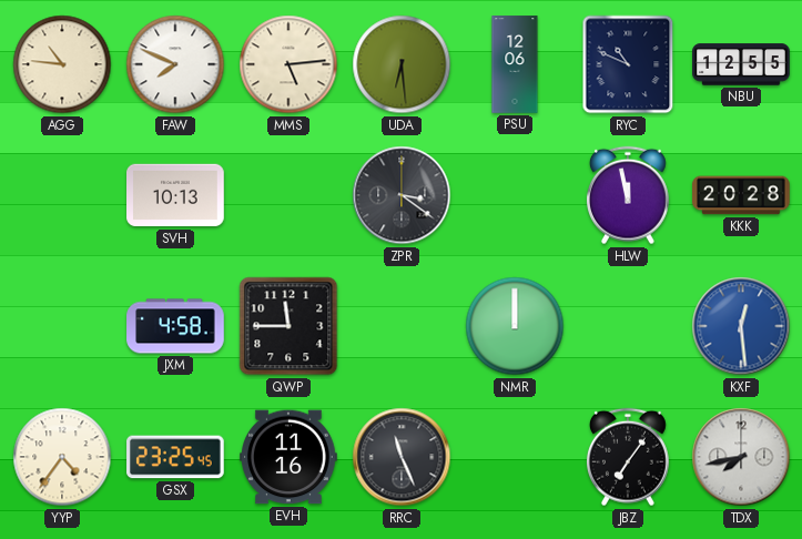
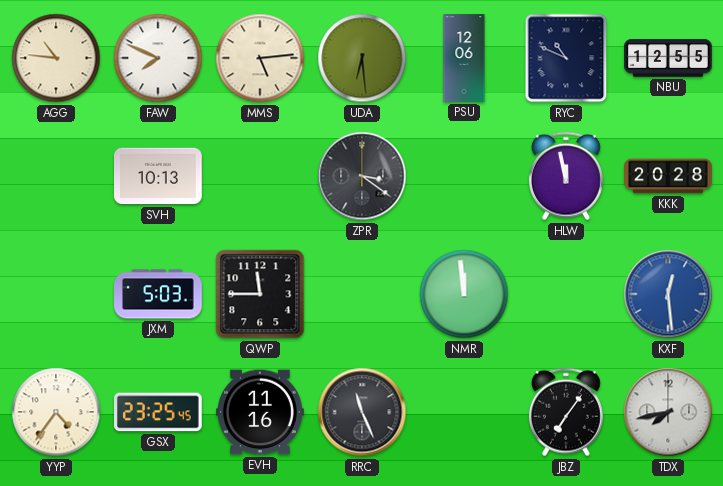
JXM: 4:58 -> 5:03 (158, 294)
NMR: 12:00 -> 11:59 (464, 294)
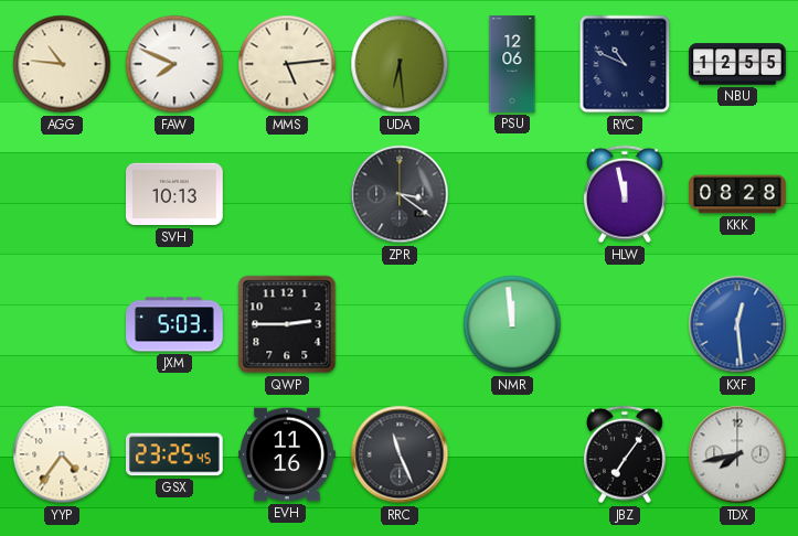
KKK: 20:28 -> 08:28 (737, 194)
QWP: 11:45 -> 2:45 (287, 324)
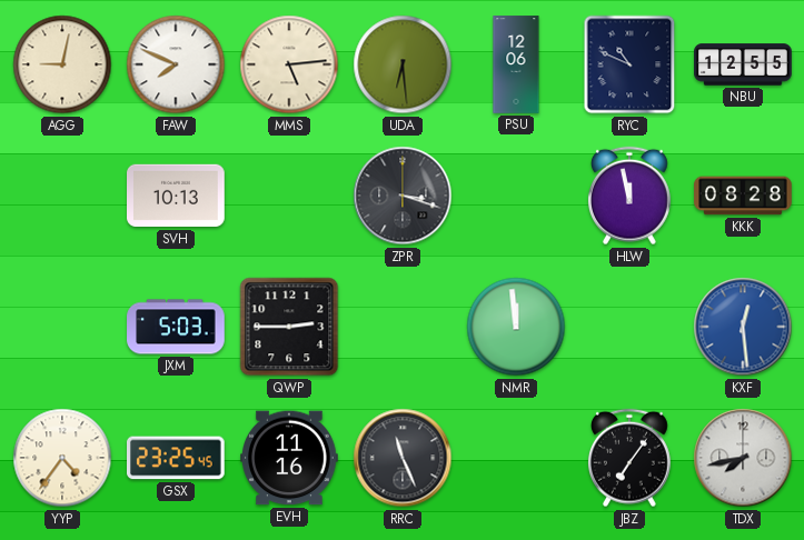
AGG: 10:46 -> 9:02 (62, 64)
ZPR: 3:21 -> 3:18 (403, 196)
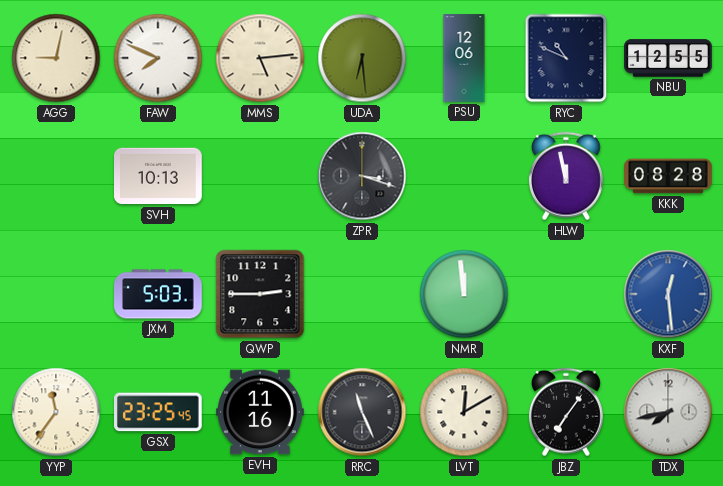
YYP: 4:36 -> 11:36 (56, 412)
LVT: none -> 12:10 (464, 412)
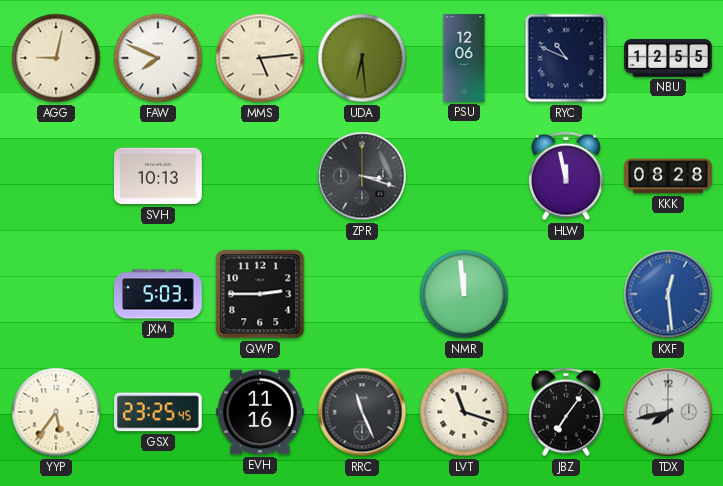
YYP: 11:36 -> 5:36 (56, 412)
LVT: 12:10 -> 11:18 (464, 412)
